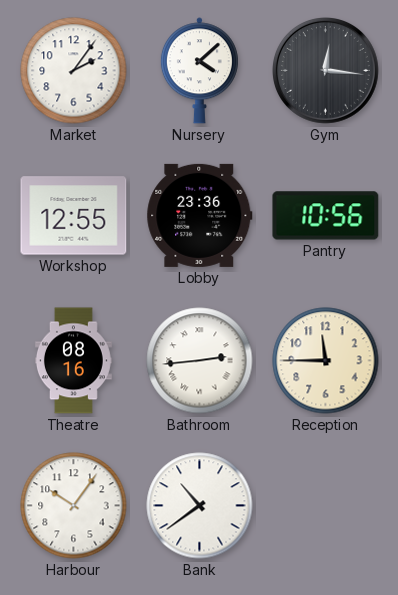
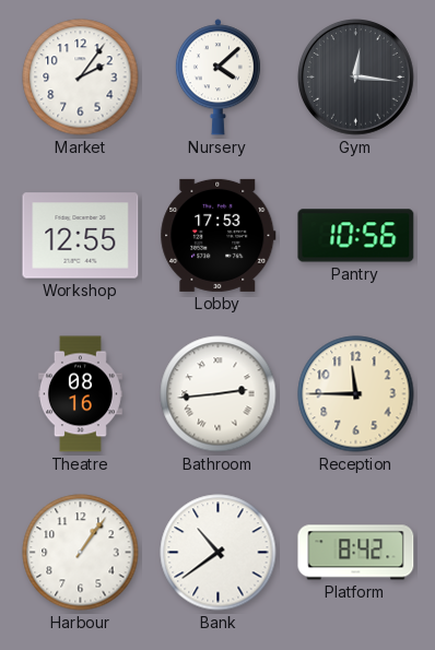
Lobby: 23:36 -> 17:53 (219, 235)
Harbour: 10:06 -> 1:06 (81, 553)
Platform: none -> 8:42 (356, 553)
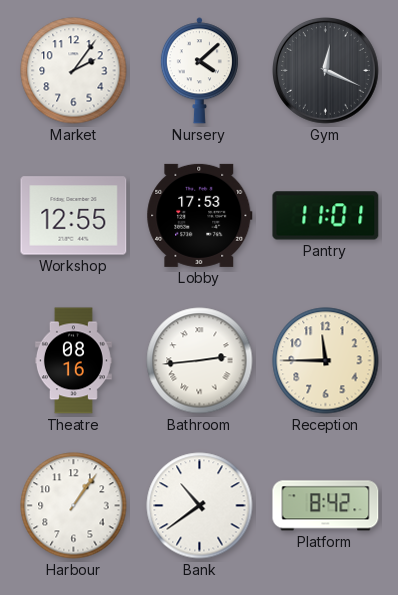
Gym: 12:16 -> 12:19 (326, 71)
Pantry: 10:56 -> 11:01 (326, 216)
